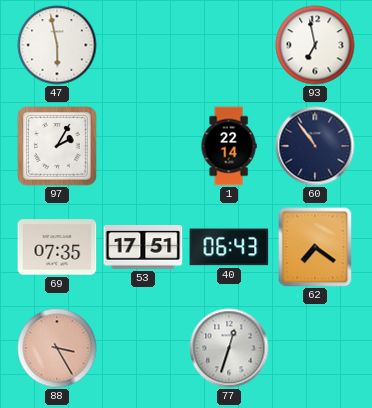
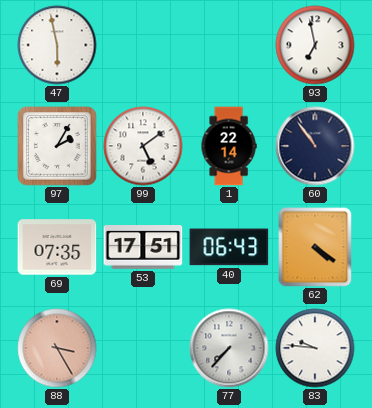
99: none -> 5:09 (143, 146)
62: 7:21 -> 4:21 (315, 247)
77: 12:33 -> 7:37 (229, 348)
83: none -> 9:46 (315, 348)
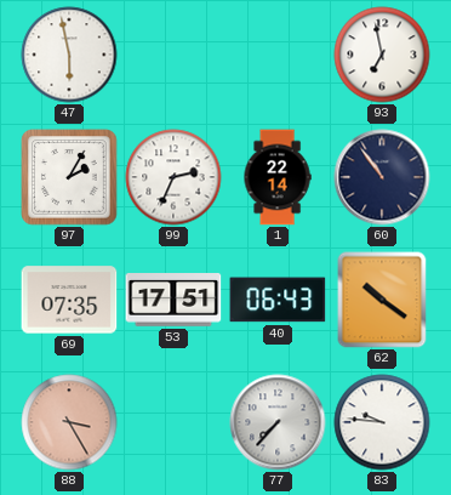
99: 5:09 -> 2:34 (173, 177)
62: 4:21 -> 10:21 (382, 300)
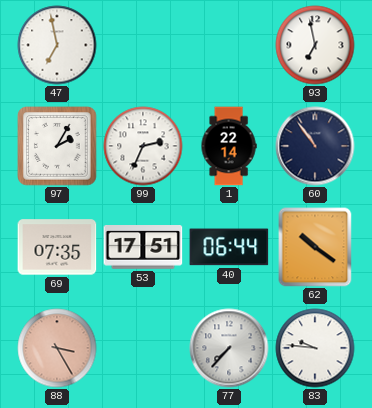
47: 5:58 -> 6:58 (57, 45)
40: 06:43 -> 06:44 (229, 247)
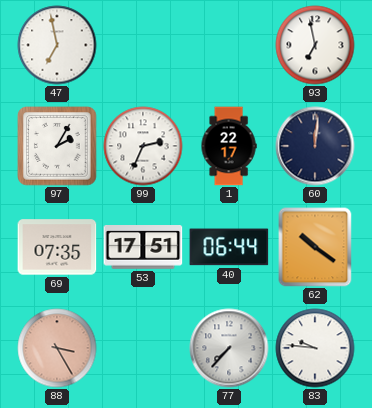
1: 22:14 -> 22:17 (229, 146)
60: 10:54 -> 12:01 (315, 146)
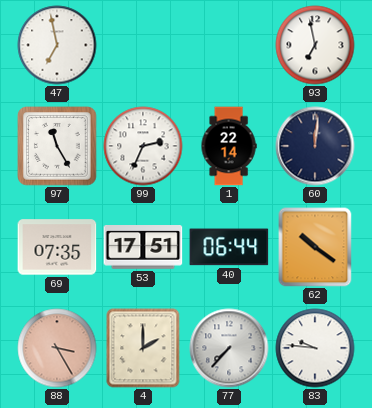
97: 2:05 -> 11:25 (57, 146)
1: 22:17 -> 22:14 (229, 146)
4: none -> 2:00 (143, 348)
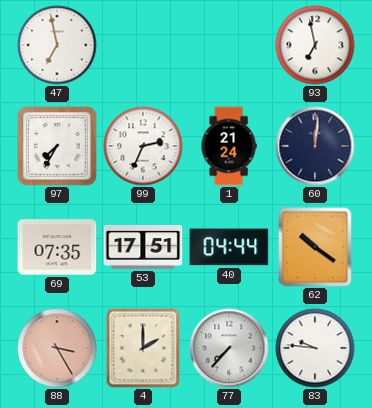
97: 11:25 -> 7:35 (57, 146)
1: 22:14 -> 21:24 (229, 146)
40: 06:44 -> 04:44 (229, 247)
